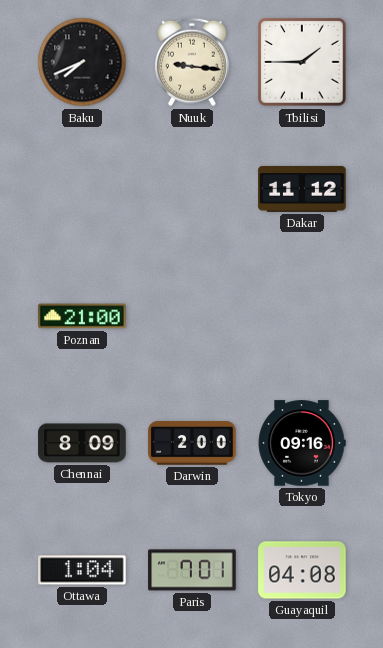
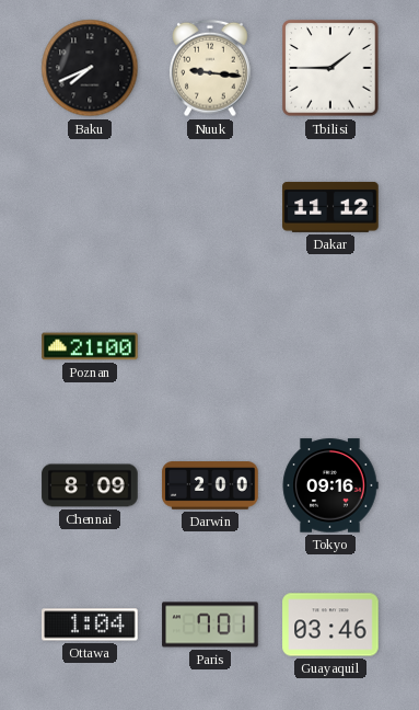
Guayaquil: 04:08 -> 03:46 (330, 625)
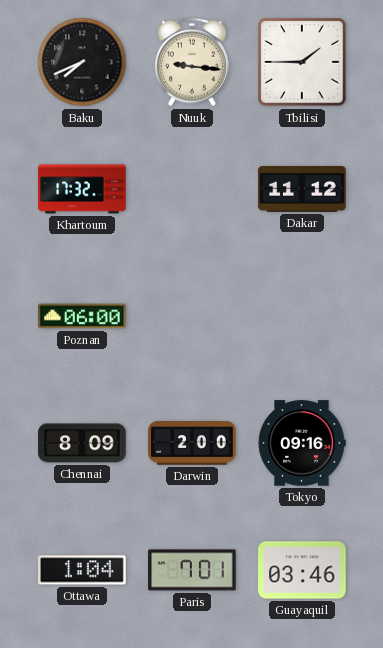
Khartoum: none -> 17:32 (82, 189)
Poznan: 21:00 -> 06:00 (82, 316)
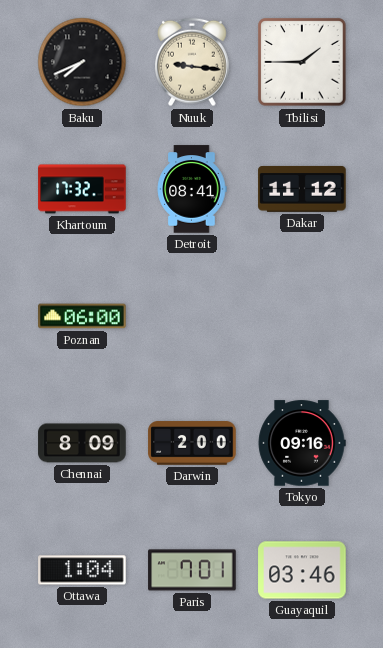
Detroit: none -> 08:41 (192, 189)
